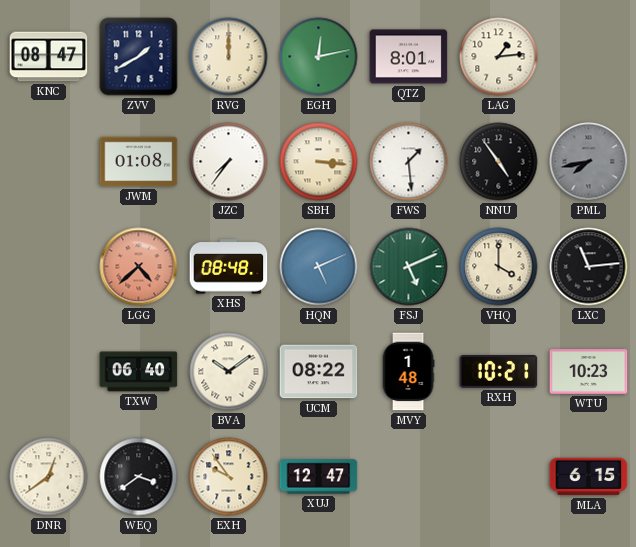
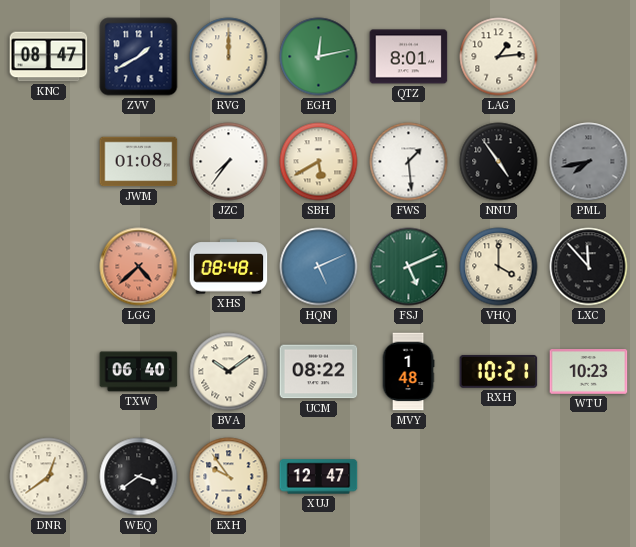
SBH: 3:16 -> 5:40 (319, 162)
LXC: 11:14 -> 11:53 (589, 267)
MLA: 6:15 -> none (589, 477)
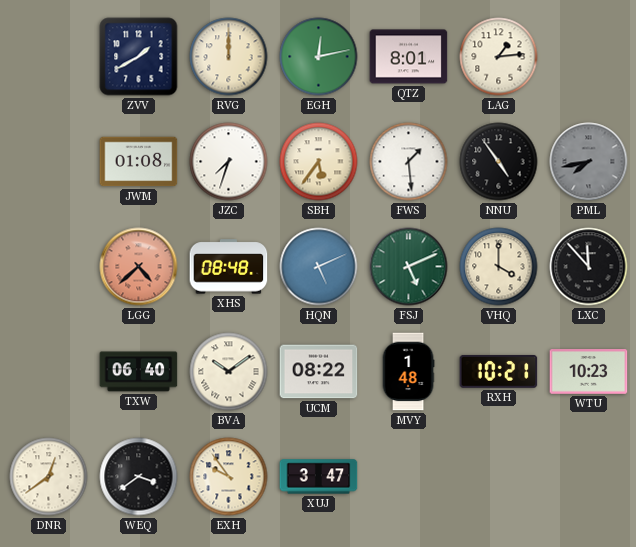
KNC: 08:47 -> none (49, 57)
JZC: 7:36 -> 7:33 (229, 162)
SBH: 5:40 -> 5:36 (319, 162)
XUJ: 12:47 -> 3:47 (319, 477)
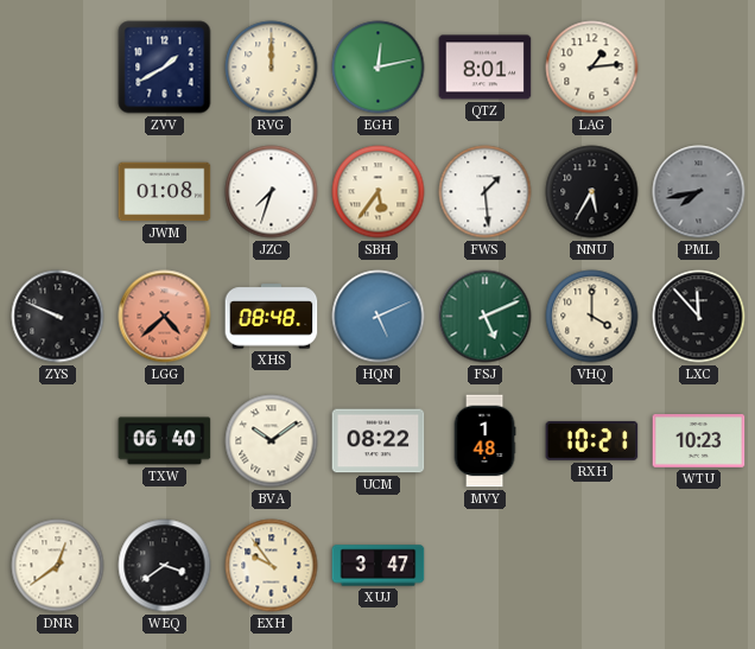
NNU: 4:54 -> 5:35 (592, 192)
ZYS: none -> 9:49 (58, 317)
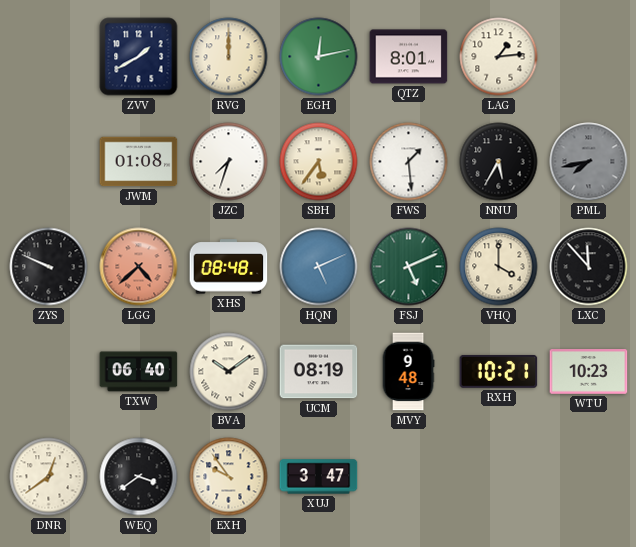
UCM: 08:22 -> 08:19 (319, 372)
MVY: 1:48 -> 9:48 (408, 372)
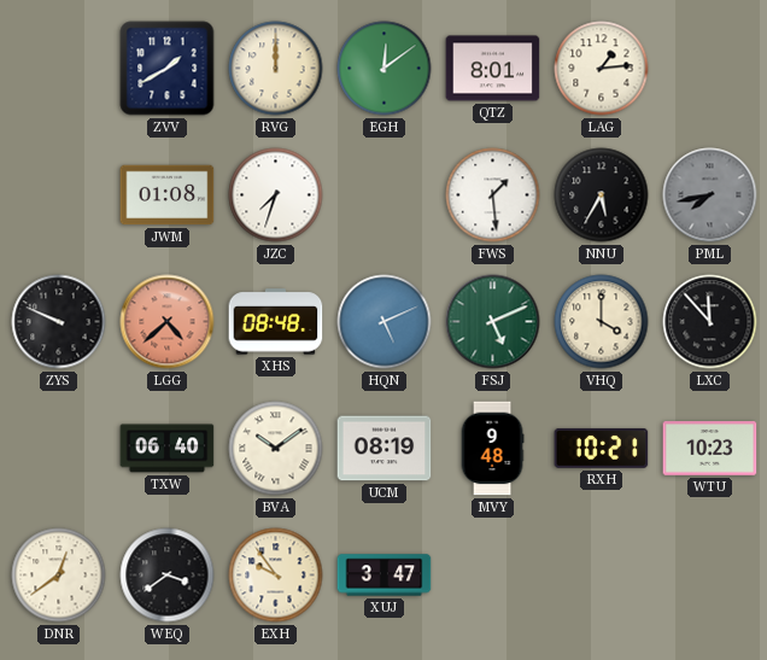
EGH: 12:13 -> 12:09 (385, 69)
SBH: 5:36 -> none (319, 162)
